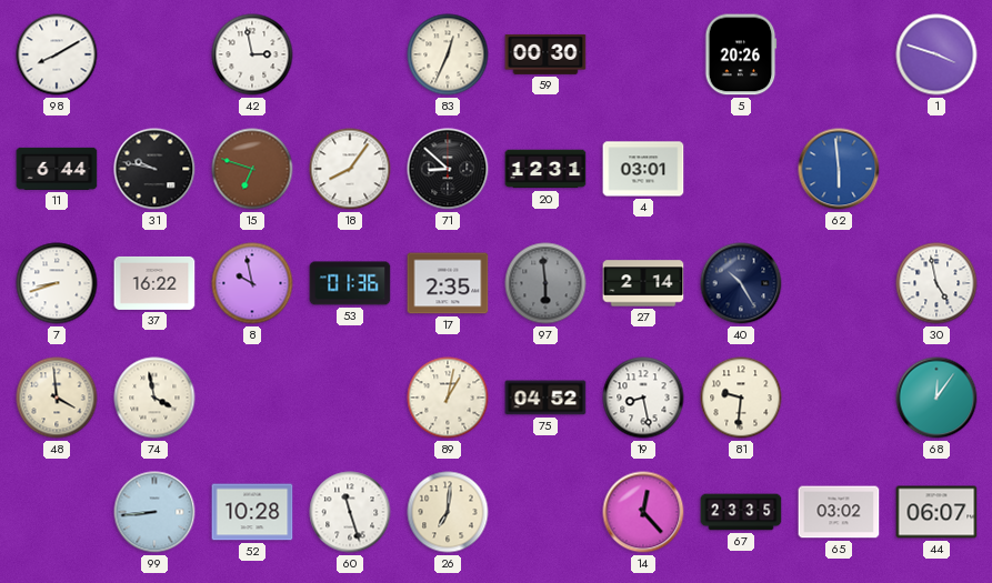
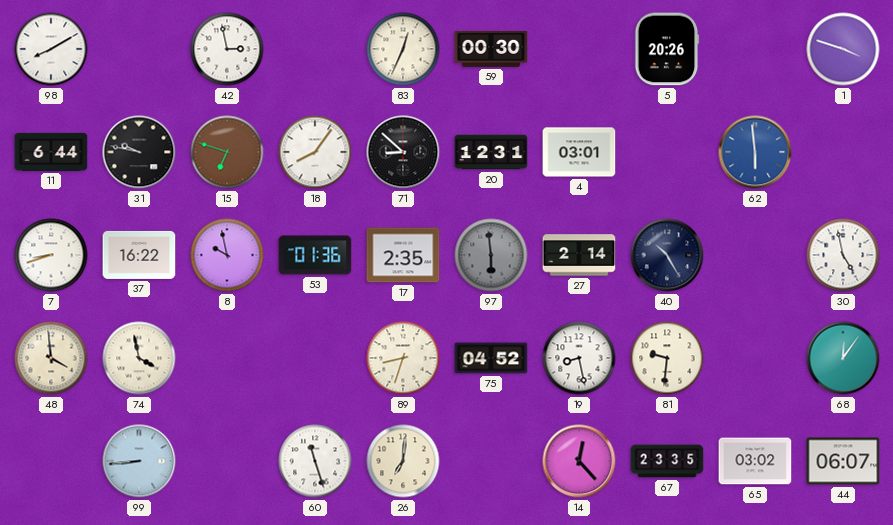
89: 1:02 -> 8:33 (403, 358)
52: 10:28 -> none (252, 512)
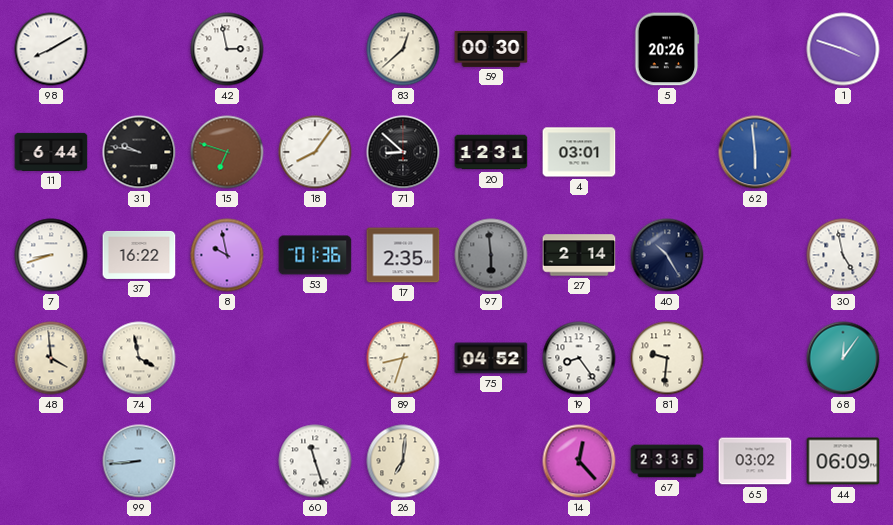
83: 12:34 -> 12:38 (403, 49)
19: 8:28 -> 8:24 (579, 358)
44: 06:07 -> 06:09 (843, 461)
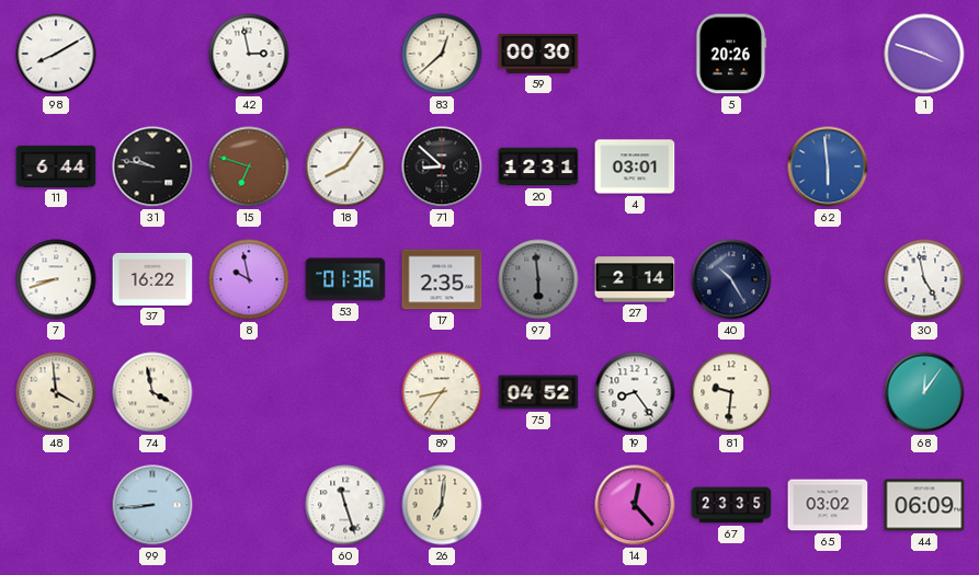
89: 8:33 -> 8:36 (442, 392)
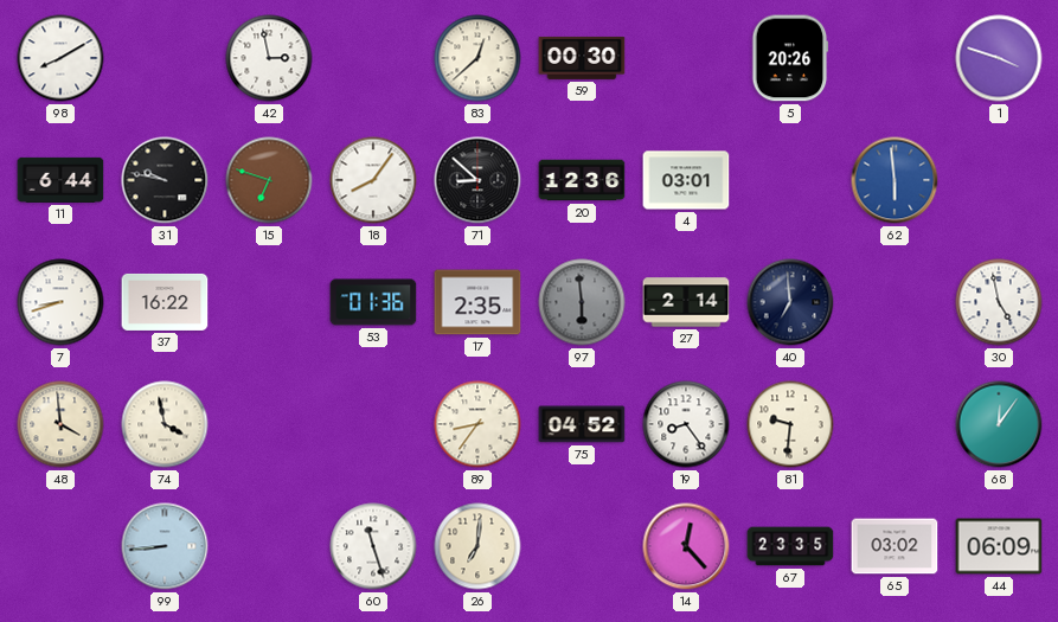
20: 12:31 -> 12:36 (582, 180)
8: 9:58 -> none (249, 279)
40: 10:25 -> 6:59 (790, 302)
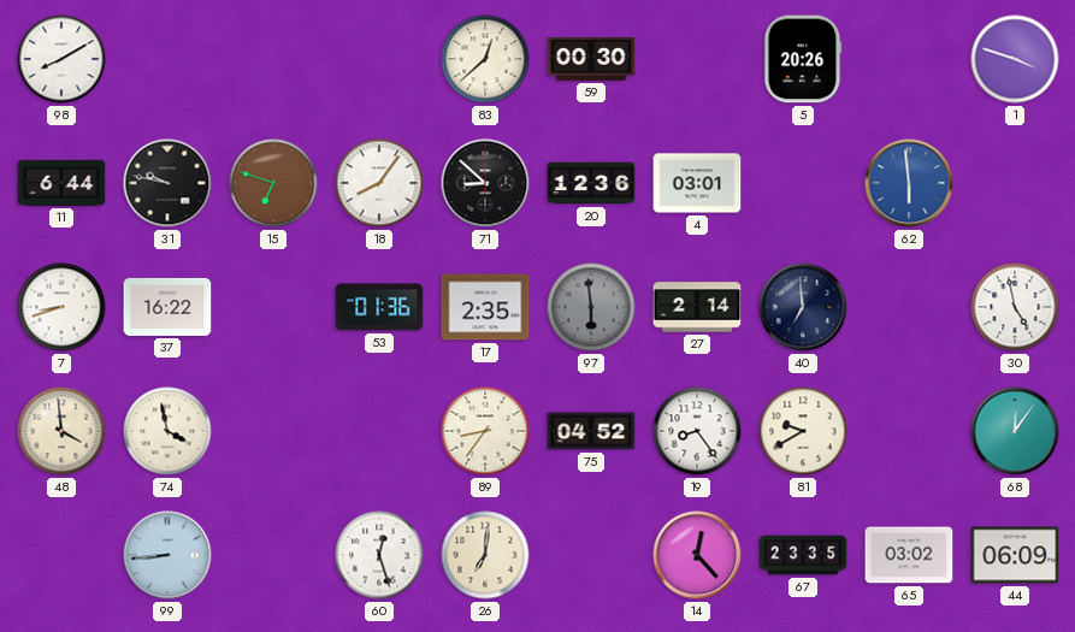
42: 2:58 -> none (269, 58)
81: 9:31 -> 9:40 (803, 431)
60: 11:27 -> 12:27 (379, 555)
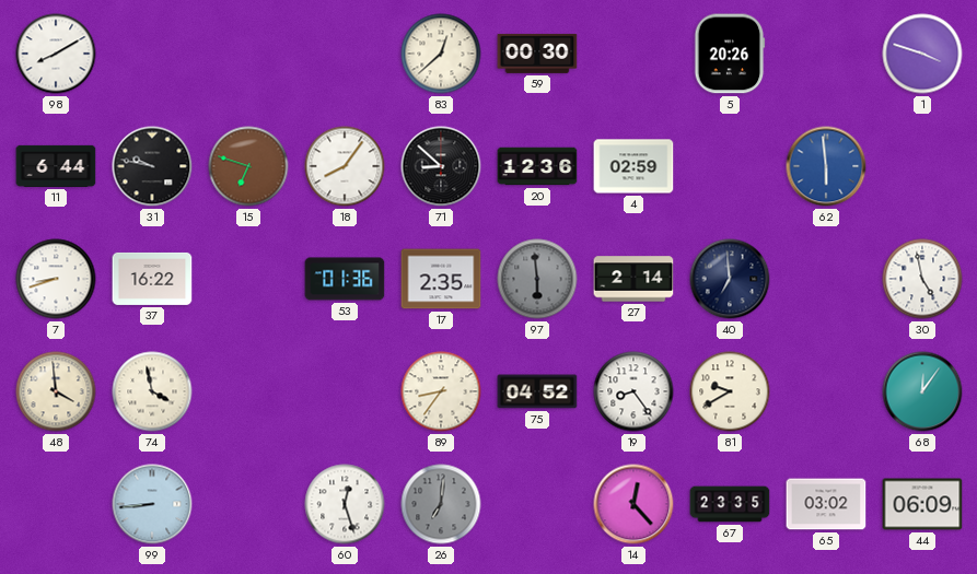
4: 03:01 -> 02:59 (633, 166)
26 dial: cream -> grey (441, 504)
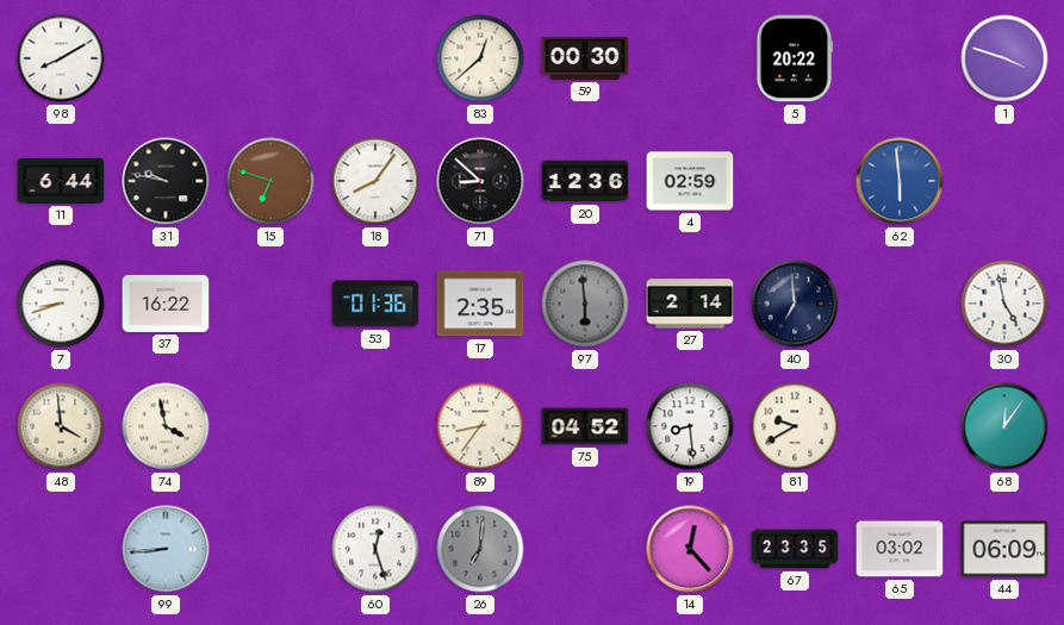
5: 20:26 -> 20:22 (795, 58)
19: 8:24 -> 8:29 (690, 426)
